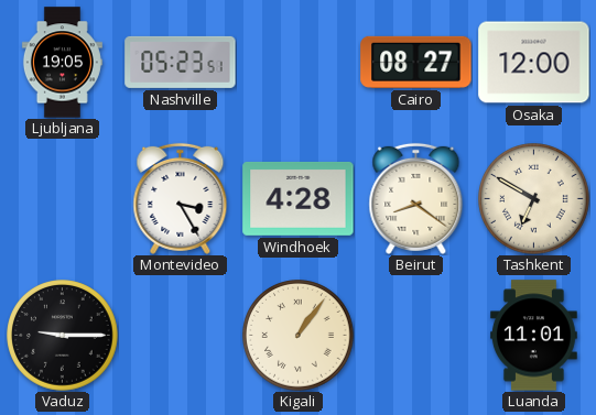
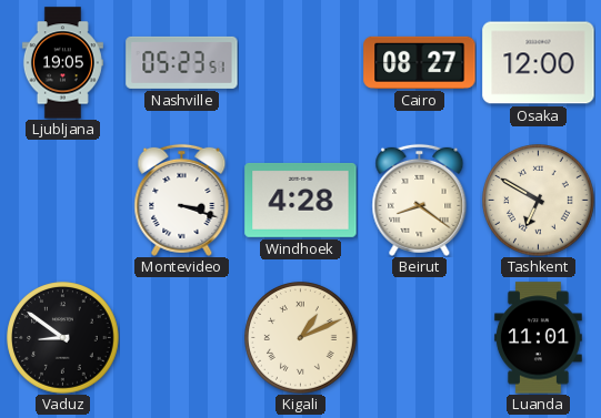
Montevideo: 3:25 -> 3:18 (182, 200)
Vaduz: 9:15 -> 8:51 (63, 338)
Kigali: 1:06 -> 1:11 (301, 338)
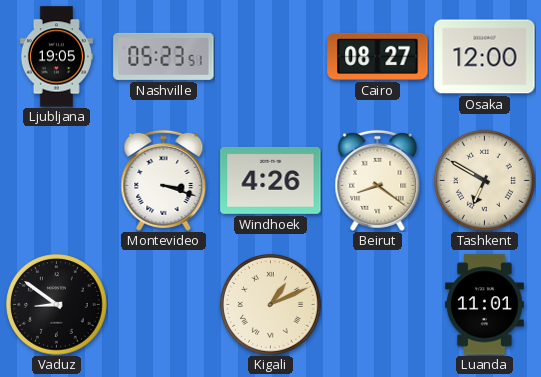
Windhoek: 4:28 -> 4:26 (271, 180)
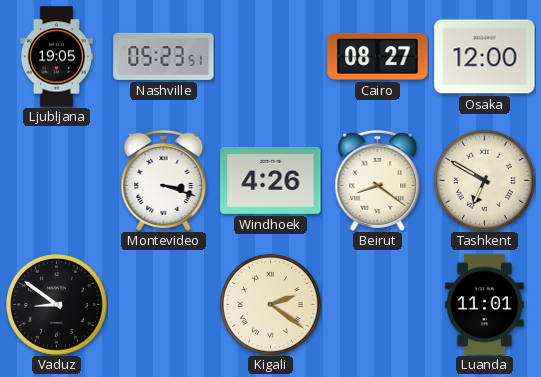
Kigali: 1:11 -> 2:21 (271, 305)
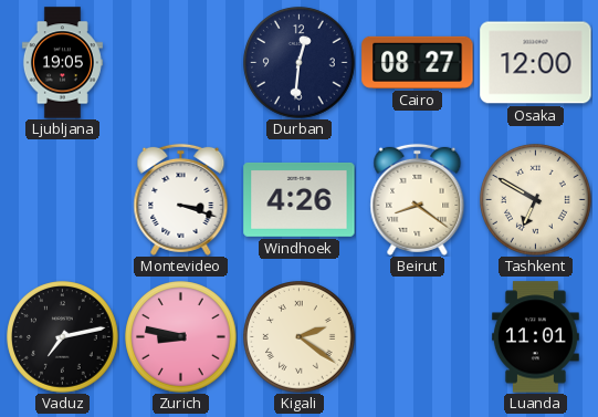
Nashville: 05:23 -> none (164, 56)
Durban: none -> 12:31 (300, 63)
Vaduz: 8:51 -> 7:13 (63, 337)
Zurich: none -> 8:47 (181, 337)
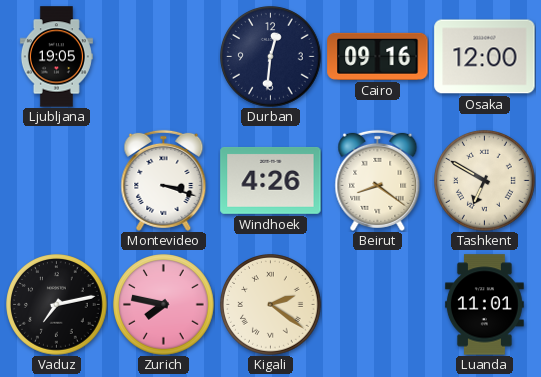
Cairo: 08:27 -> 09:16 (378, 56)
Zurich: 8:47 -> 7:47 (164, 305)
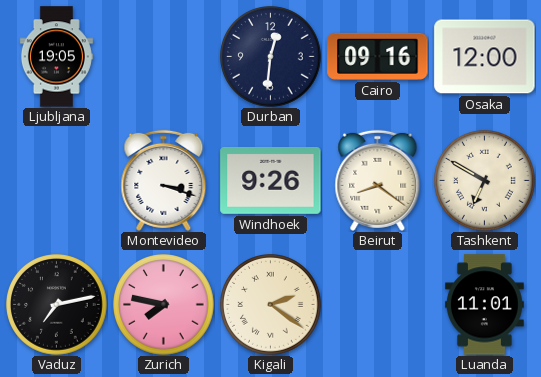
Windhoek: 4:26 -> 9:26 (271, 180)
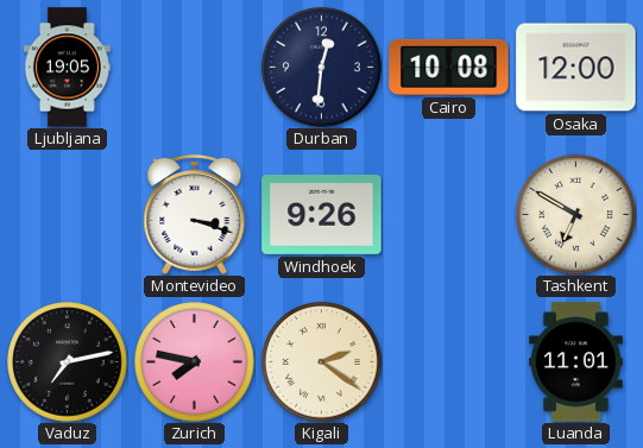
Cairo: 09:16 -> 10:08 (449, 67)
Beirut: 8:21 -> none (378, 180)
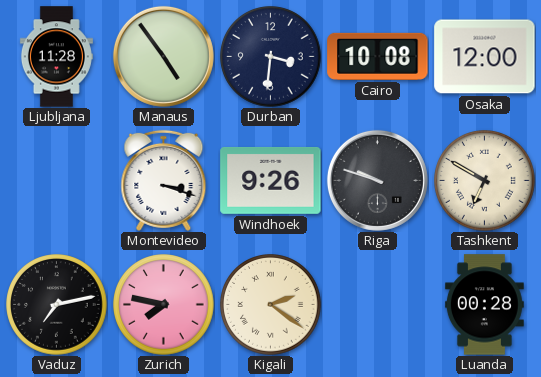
Ljubljana: 19:05 -> 11:28 (56, 57)
Manaus: none -> 4:54 (163, 56)
Durban: 12:31 -> 3:31 (271, 57)
Riga: none -> 9:48 (377, 180)
Luanda: 11:01 -> 00:28 (484, 305)
